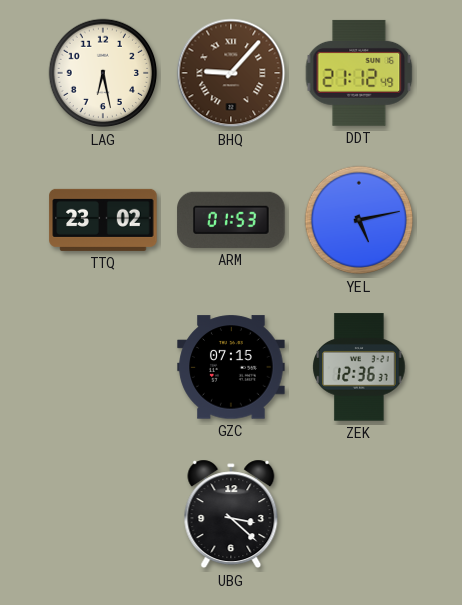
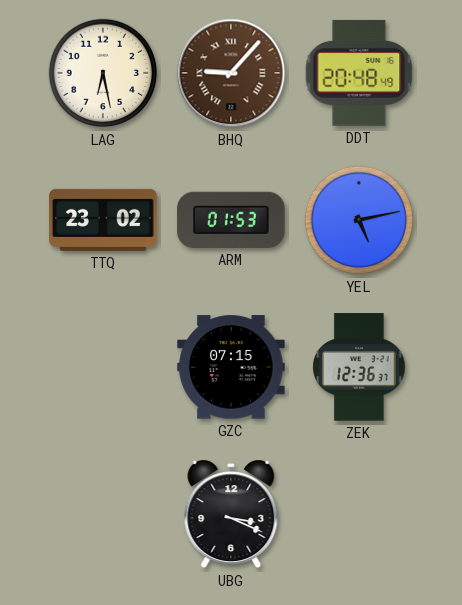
DDT: 21:12 -> 20:48 (359, 73)
UBG: 3:22 -> 3:19 (231, 514)
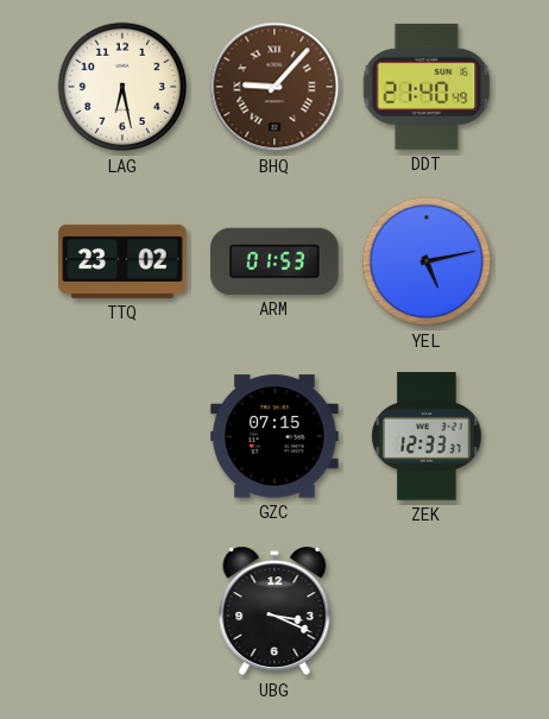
DDT: 20:48 -> 21:40 (427, 87)
ZEK: 12:36 -> 12:33 (427, 436)
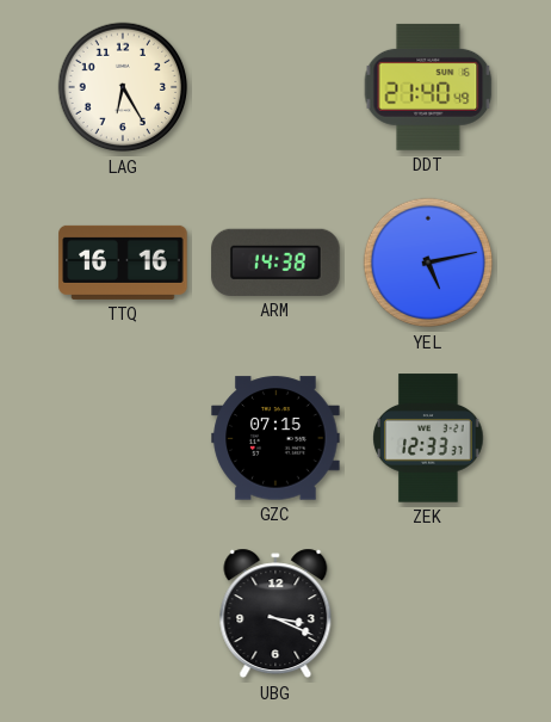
LAG: 6:28 -> 6:25 (123, 87)
BHQ: 9:07 -> none (274, 87)
TTQ: 23:02 -> 16:16 (123, 263)
ARM: 01:53 -> 14:38 (275, 263)
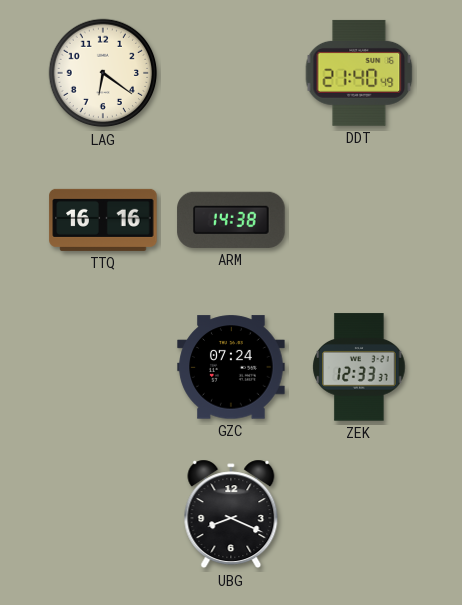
LAG: 6:25 -> 6:21 (103, 73)
YEL: 5:13 -> none (428, 263)
GZC: 07:15 -> 07:24 (231, 367)
UBG: 3:19 -> 8:19 (231, 514)
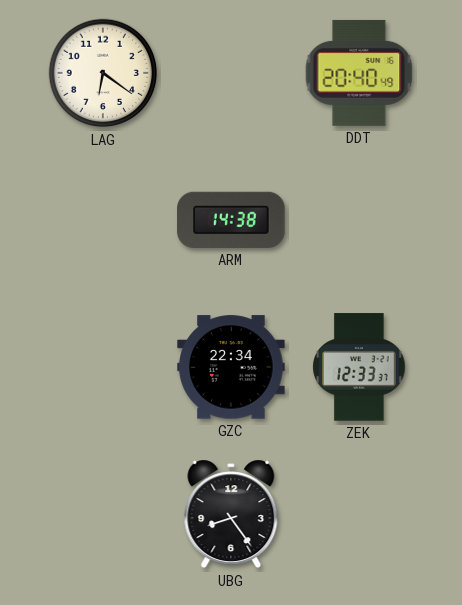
DDT: 21:40 -> 20:40 (359, 73)
TTQ: 16:16 -> none (103, 220)
GZC: 07:24 -> 22:34 (231, 367)
UBG: 8:19 -> 8:24 (231, 514)
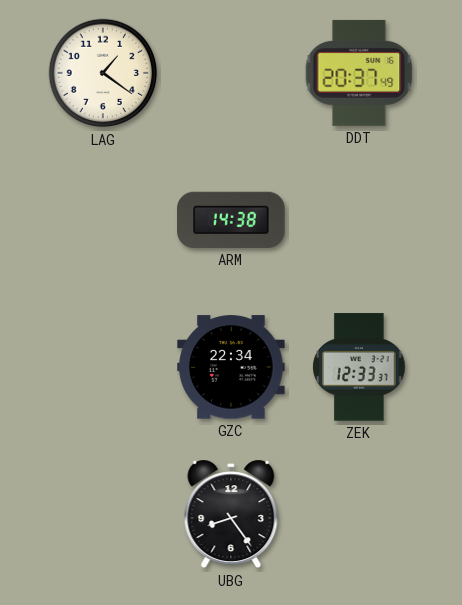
LAG: 6:21 -> 1:21 (103, 73)
DDT: 20:40 -> 20:37 (359, 73)
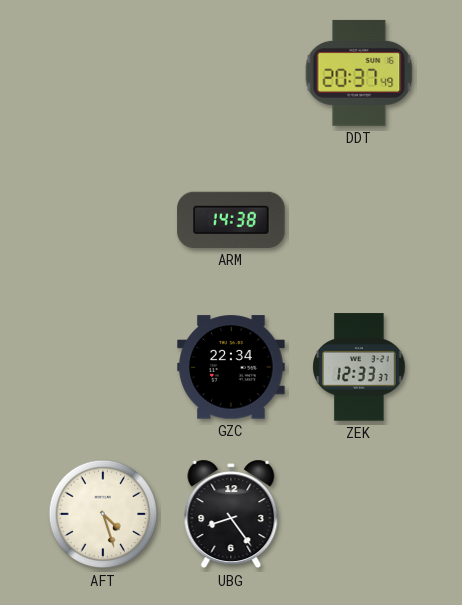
LAG: 1:21 -> none (103, 73)
AFT: none -> 4:27 (103, 514)
